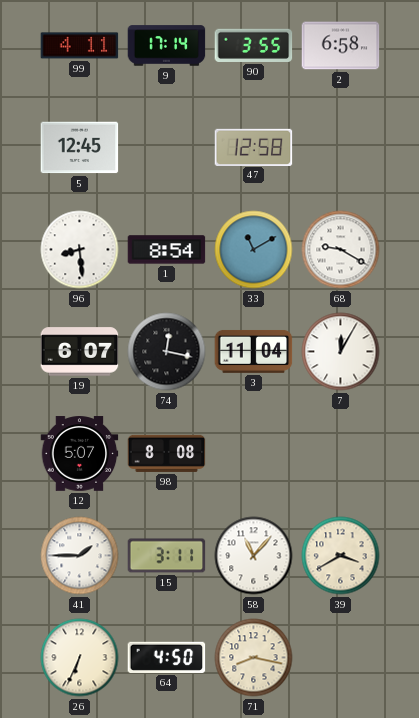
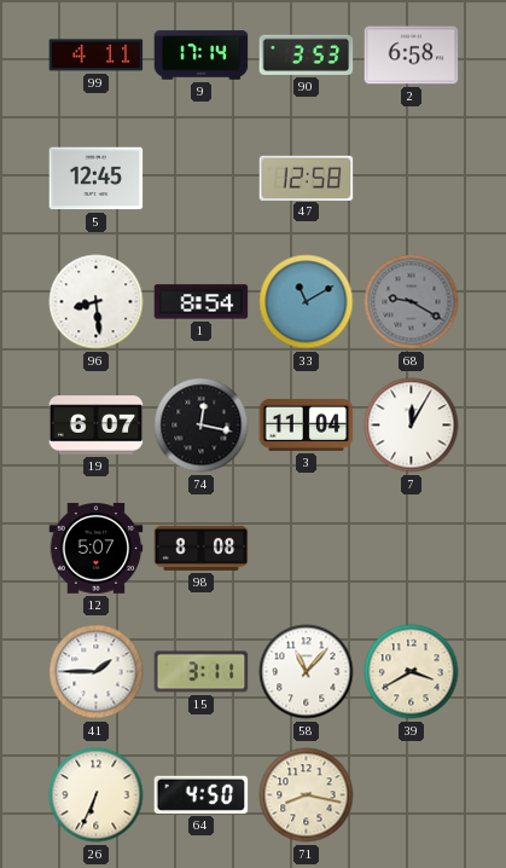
90: 3:55 -> 3:53 (307, 54)
68 dial: white -> grey (412, 302)
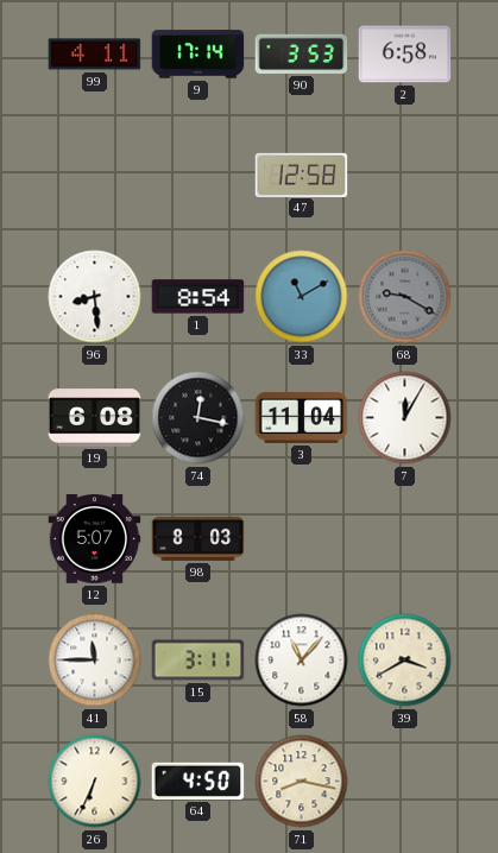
5: 12:45 -> none (97, 179)
19: 6:07 -> 6:08 (95, 418)
98: 8:08 -> 8:03 (198, 538)
41: 1:45 -> 11:45 (95, 661)
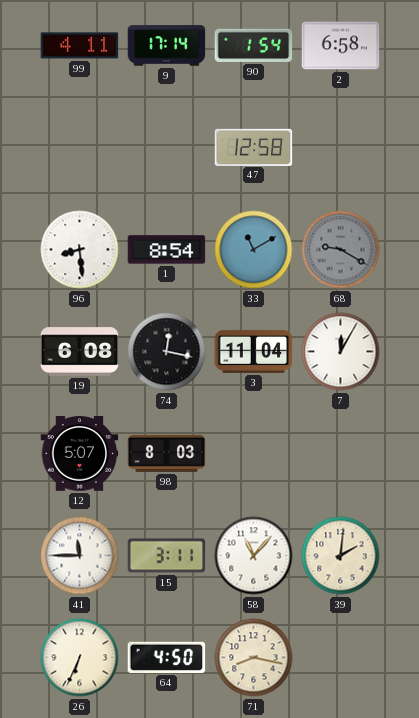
90: 3:53 -> 1:54 (254, 45)
39: 3:40 -> 2:01 (341, 556)
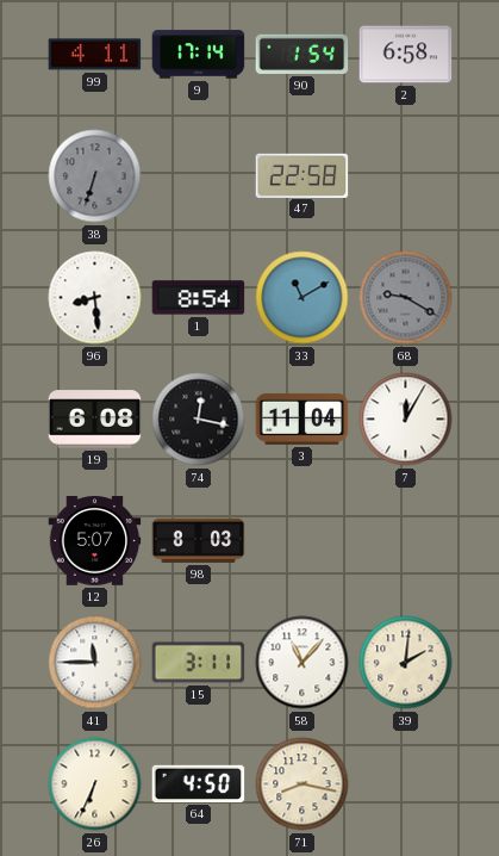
38: none -> 6:33 (95, 176)
47: 12:58 -> 22:58 (302, 175)
